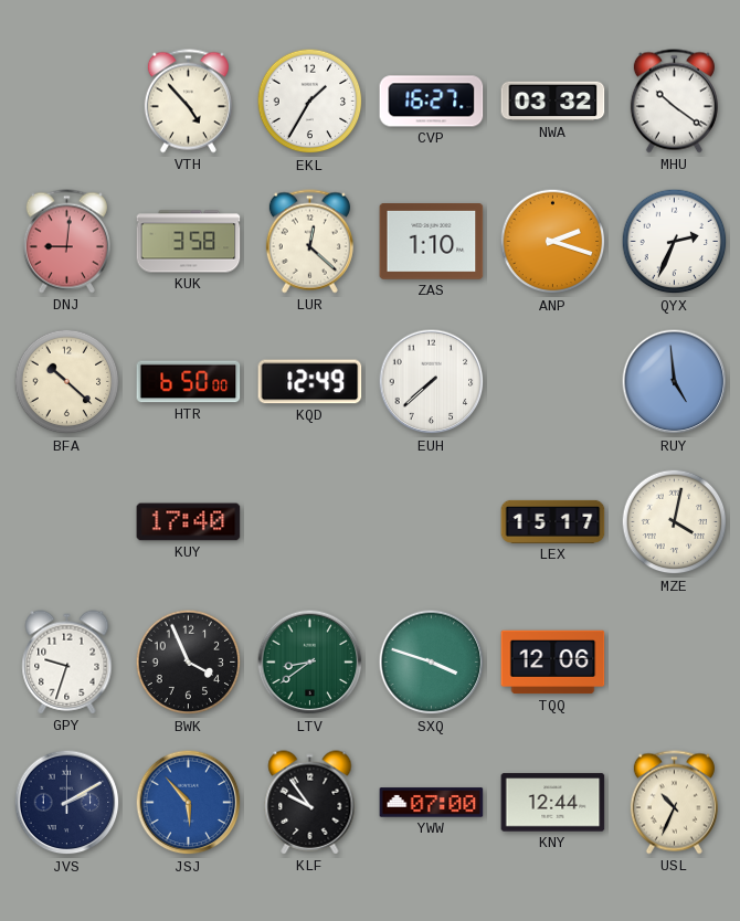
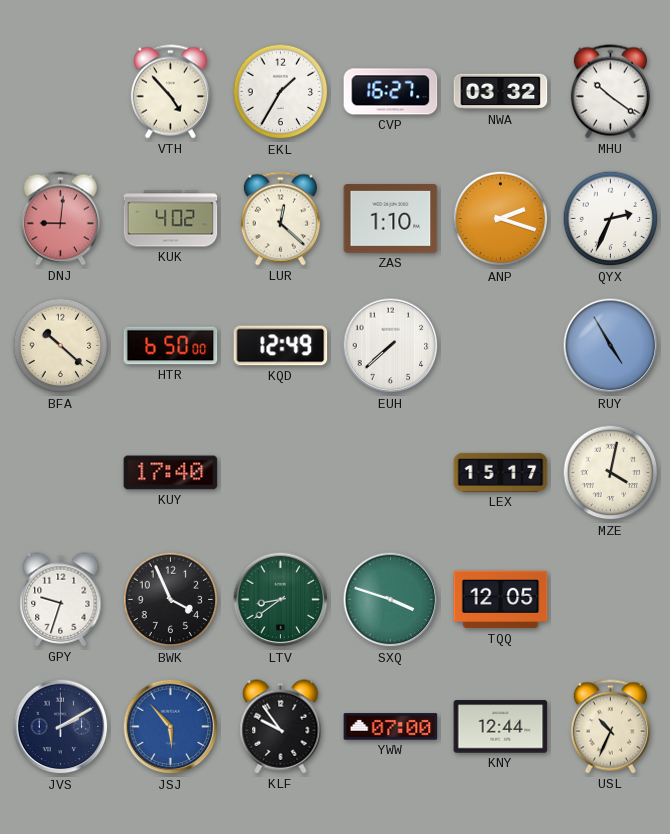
KUK: 3:58 -> 4:02 (171, 219)
RUY: 4:59 -> 4:55 (611, 346)
TQQ: 12:06 -> 12:05 (501, 600)
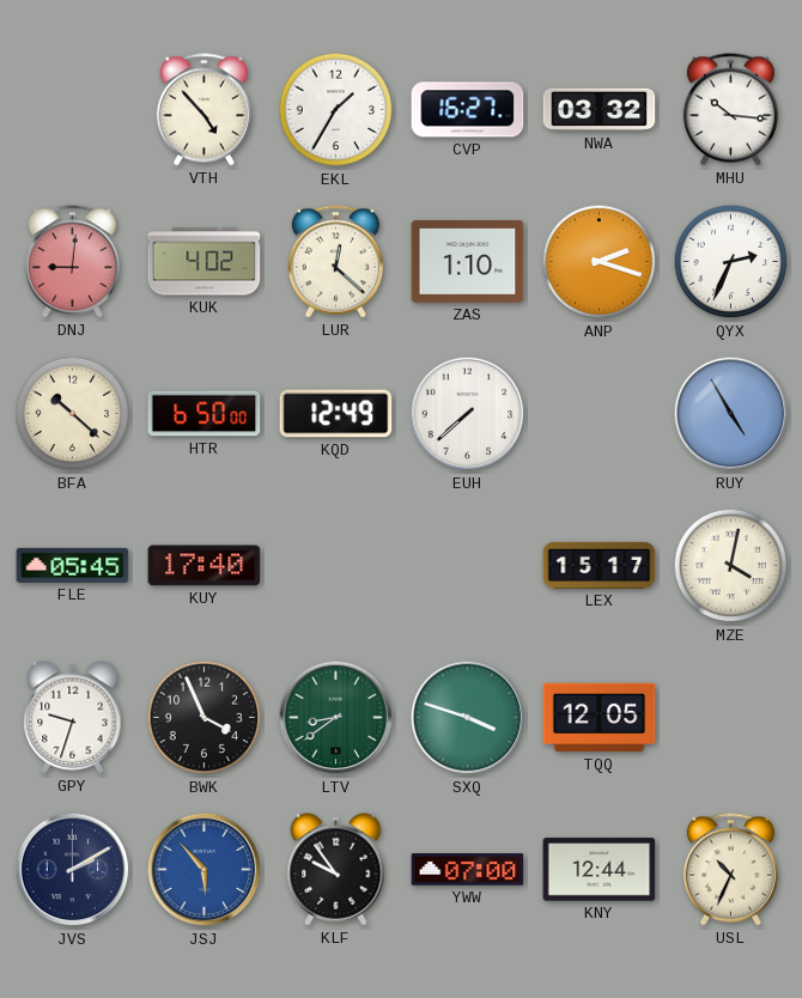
MHU: 10:21 -> 10:16 (730, 110)
FLE: none -> 05:45 (73, 565)
